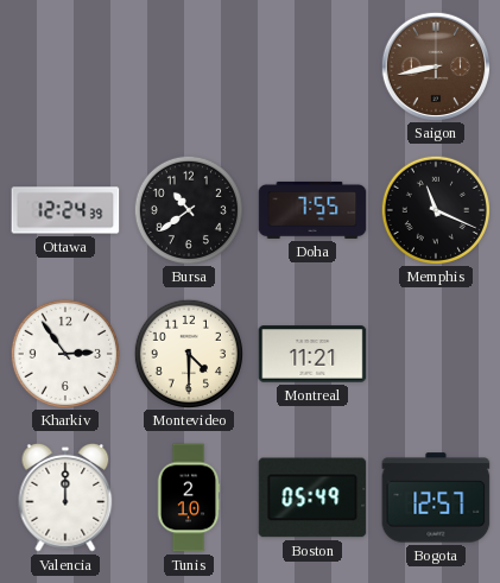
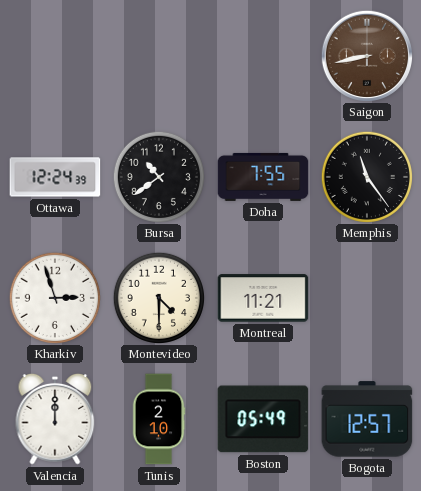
Memphis: 11:19 -> 11:24 (366, 176)
Kharkiv: 2:54 -> 2:57 (54, 297)
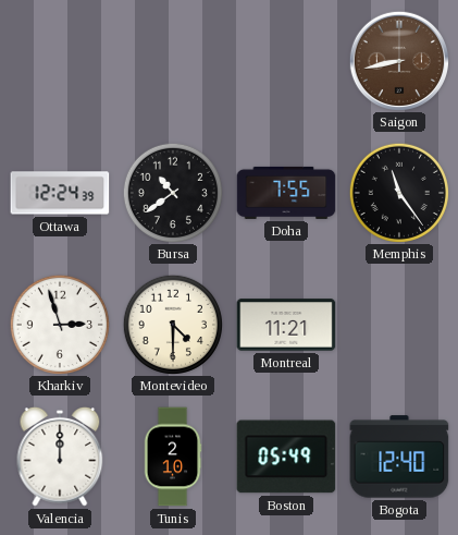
Bogota: 12:57 -> 12:40 (399, 457)
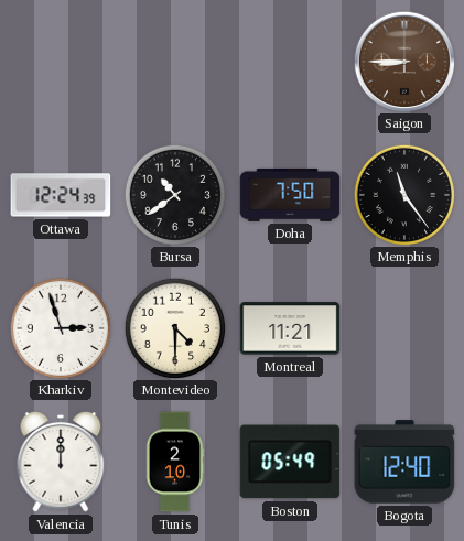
Saigon: 8:43 -> 8:45 (403, 61)
Doha: 7:55 -> 7:50 (290, 195)
